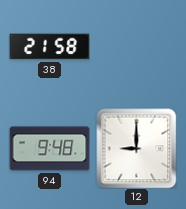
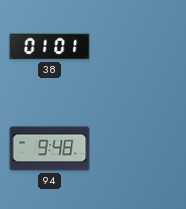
38: 21:58 -> 01:01 (49, 47)
12: 9:00 -> none (136, 148)
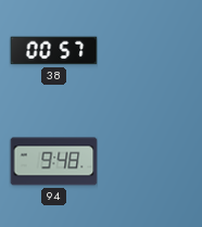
38: 01:01 -> 00:57 (53, 51)
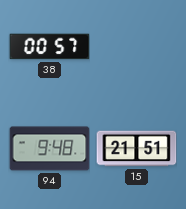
15: none -> 21:51 (136, 149)
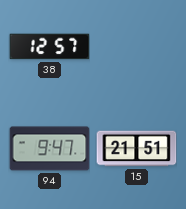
38: 00:57 -> 12:57 (49, 47)
94: 9:48 -> 9:47 (49, 149)
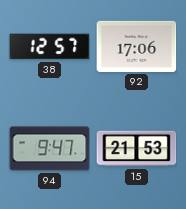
92: none -> 17:06 (136, 46)
15: 21:51 -> 21:53 (136, 149)
